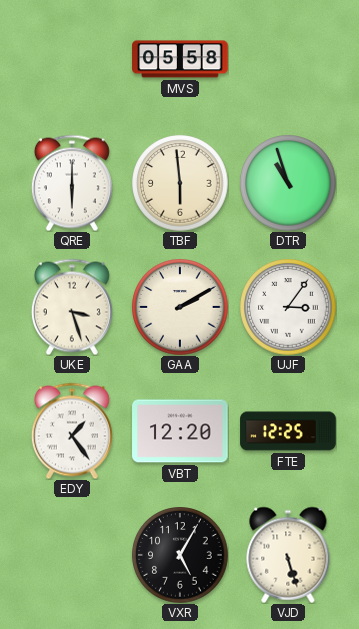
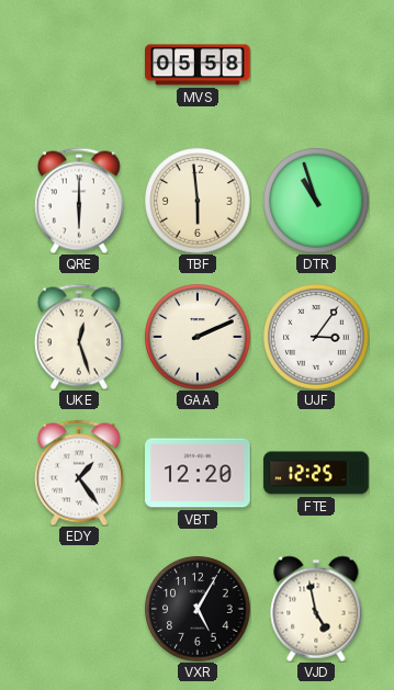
UKE: 3:27 -> 12:27 (79, 337)
GAA: 2:10 -> 2:11 (198, 337)
VJD: 5:27 -> 4:58 (316, 609)
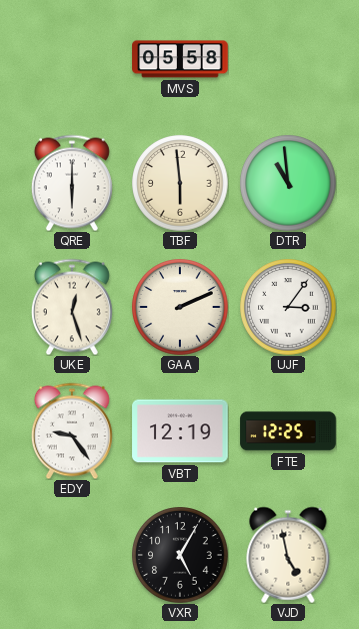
DTR: 10:57 -> 10:59 (288, 183)
EDY: 1:24 -> 9:24 (72, 431)
VBT: 12:20 -> 12:19 (180, 431)
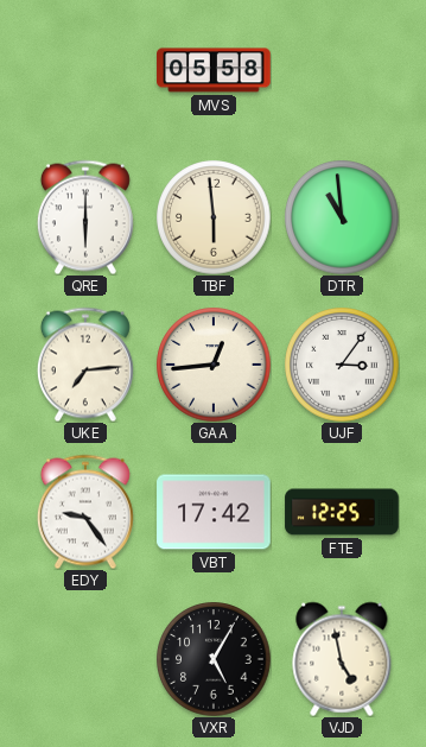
UKE: 12:27 -> 7:14 (85, 365)
GAA: 2:11 -> 12:44 (214, 365)
VBT: 12:19 -> 17:42 (214, 512)
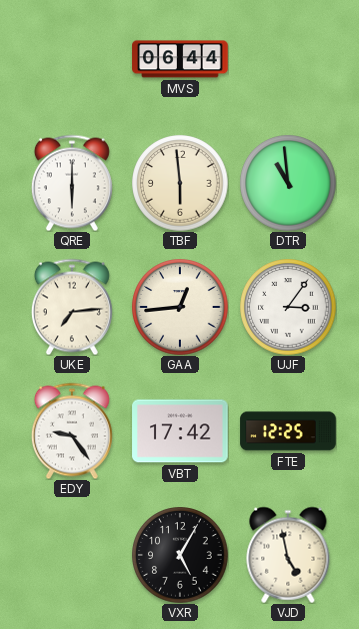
MVS: 05:58 -> 06:44 (180, 59)
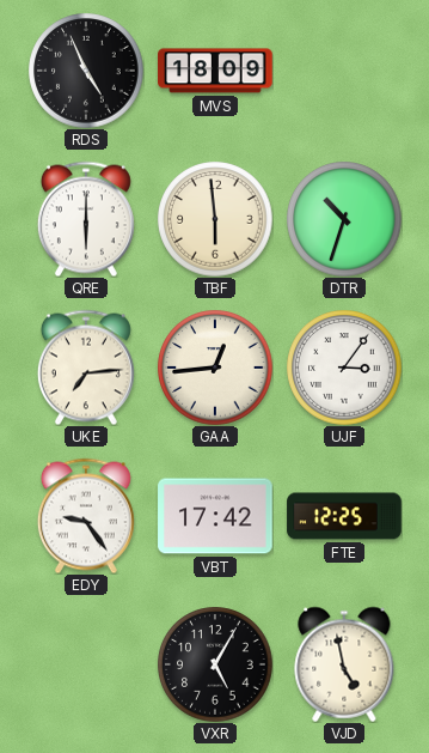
RDS: none -> 4:56 (86, 71)
MVS: 06:44 -> 18:09 (215, 71)
DTR: 10:59 -> 10:33 (344, 219)
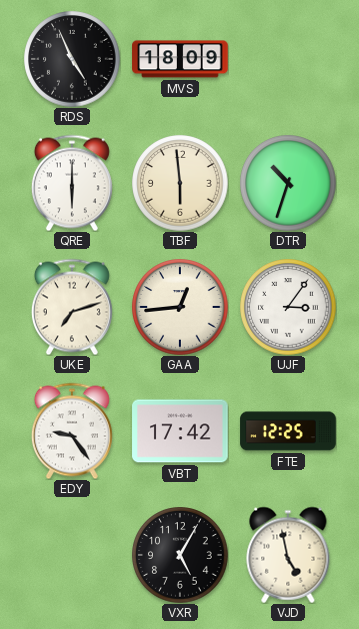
UKE: 7:14 -> 7:12 (72, 307)
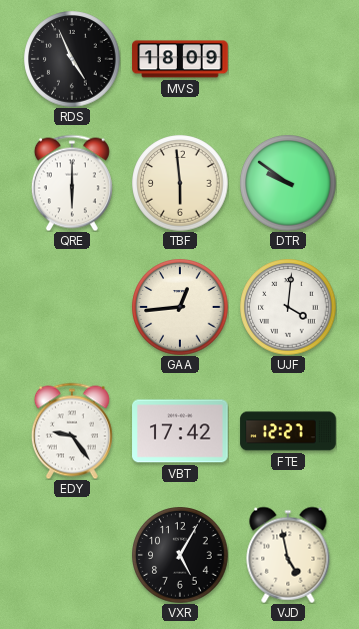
DTR: 10:33 -> 9:51 (288, 183)
UKE: 7:12 -> none (72, 307)
UJF: 3:06 -> 4:01 (288, 307)
FTE: 12:25 -> 12:27 (288, 431)
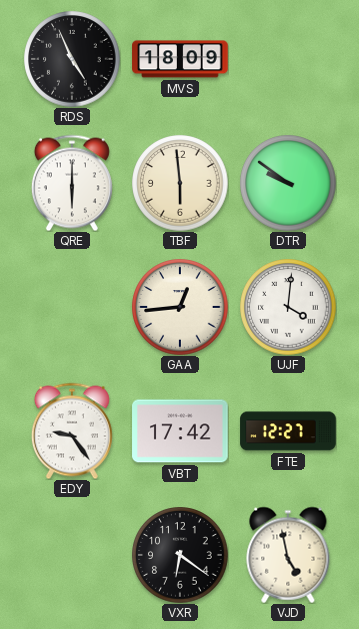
VXR: 5:05 -> 6:21 (180, 555)
